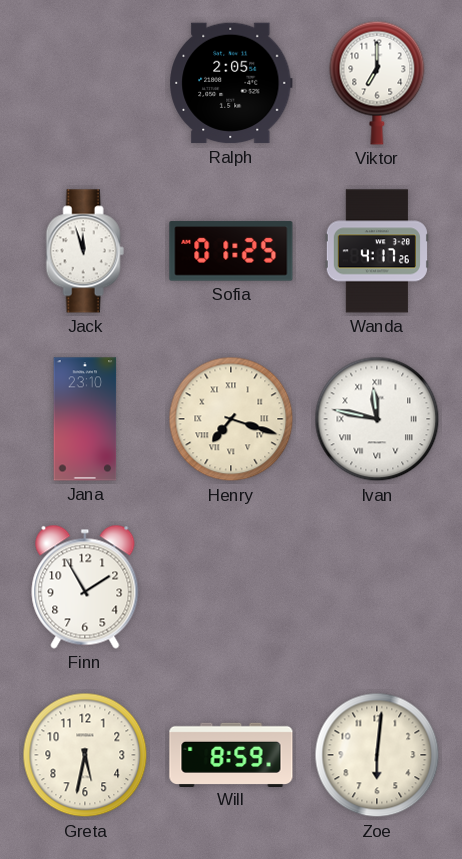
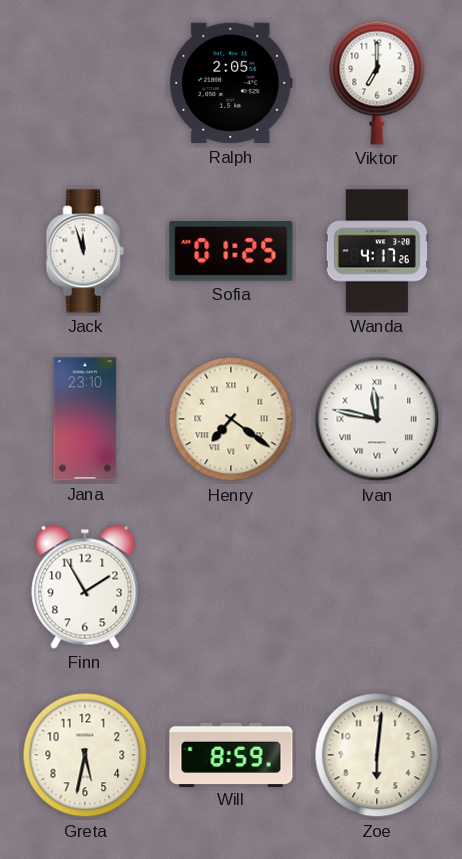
Henry: 7:18 -> 7:21 (231, 419)
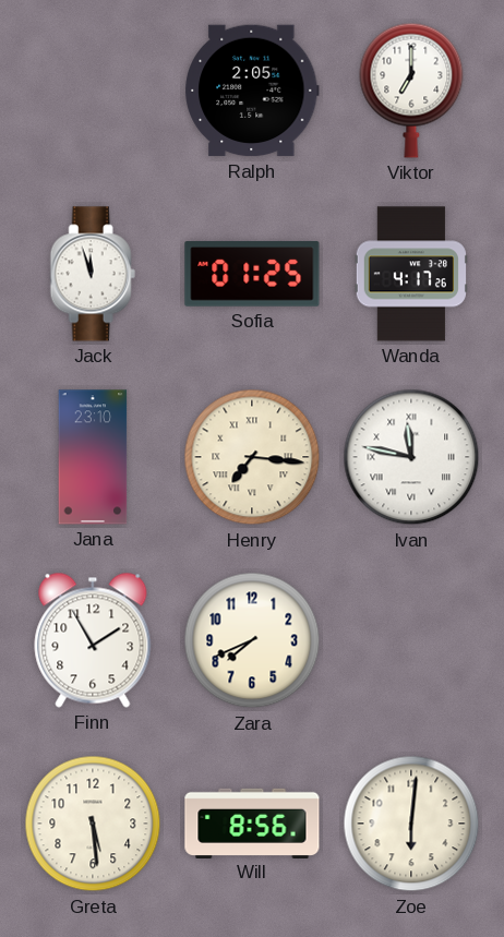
Henry: 7:21 -> 7:16 (252, 457)
Zara: none -> 7:41 (252, 640)
Greta: 5:32 -> 5:29 (93, 824)
Will: 8:59 -> 8:56 (252, 822)
